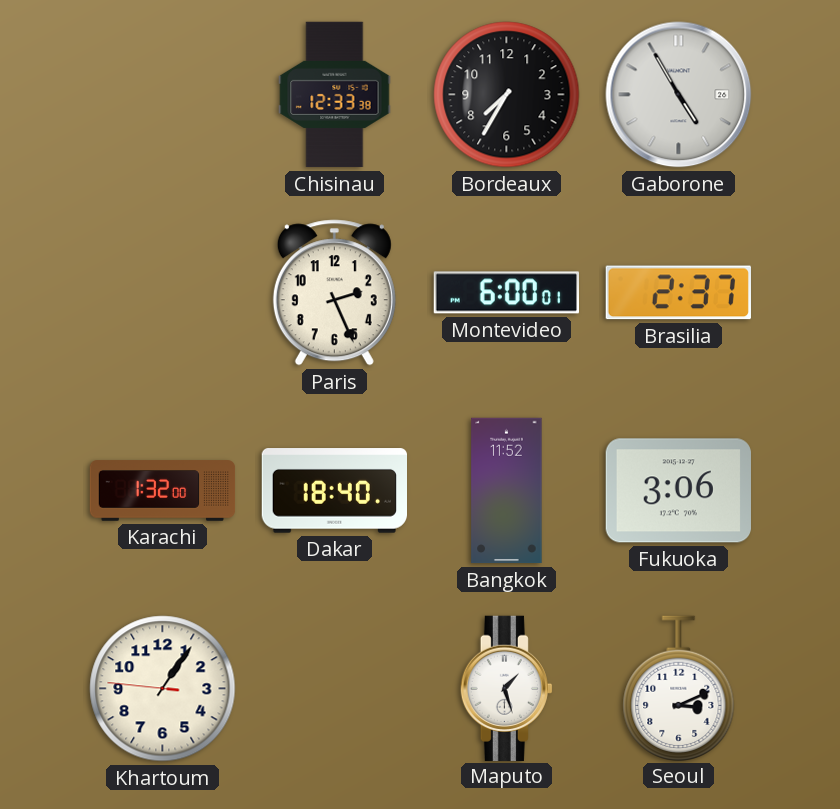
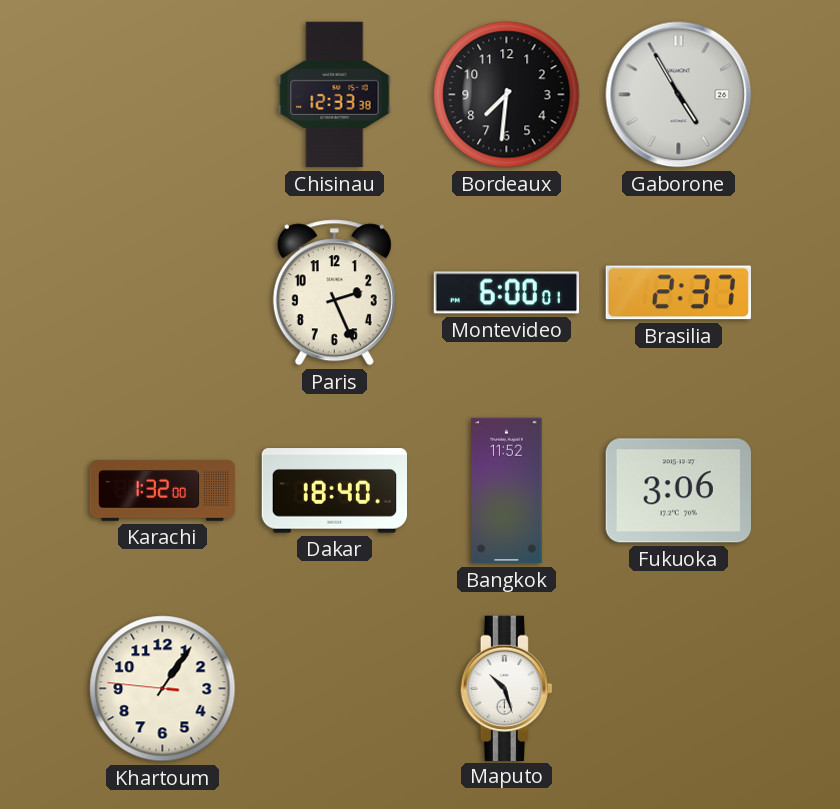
Bordeaux: 7:35 -> 7:31 (507, 95)
Maputo: 1:27 -> 10:27 (506, 688)
Seoul: 3:11 -> none (679, 688)
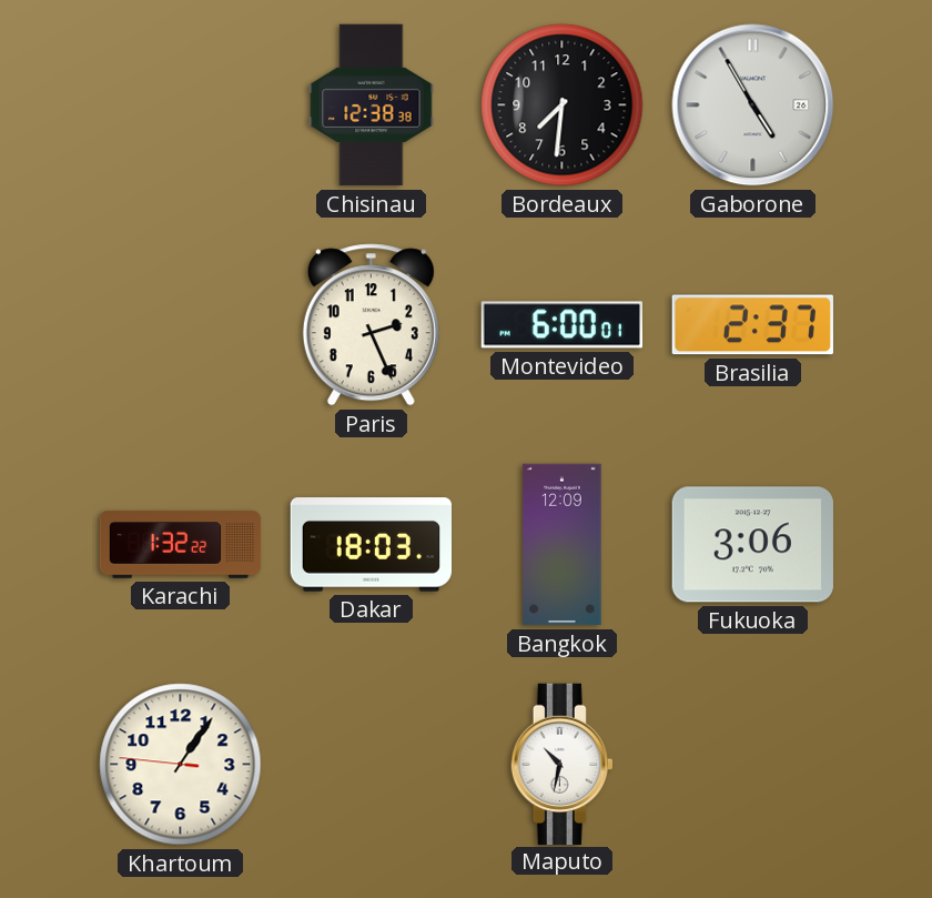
Chisinau: 12:33 -> 12:38 (372, 105)
Karachi: 1:32:00 -> 1:32:22 (181, 545)
Dakar: 18:40 -> 18:03 (371, 545)
Bangkok: 11:52 -> 12:09 (563, 545)
Maputo: 10:27 -> 10:32 (561, 764)
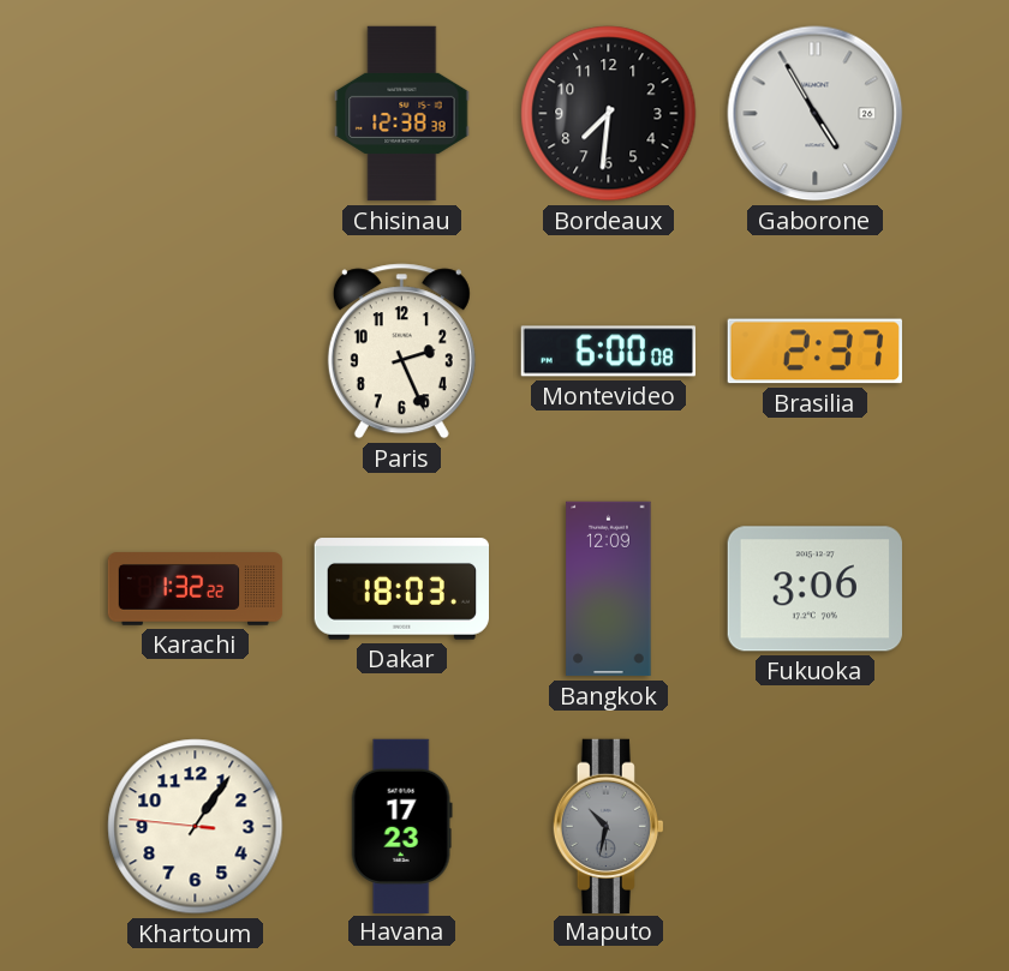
Montevideo: 6:00:01 -> 6:00:08 (608, 352)
Havana: none -> 17:23 (401, 826)
Maputo dial: white -> grey (608, 826)
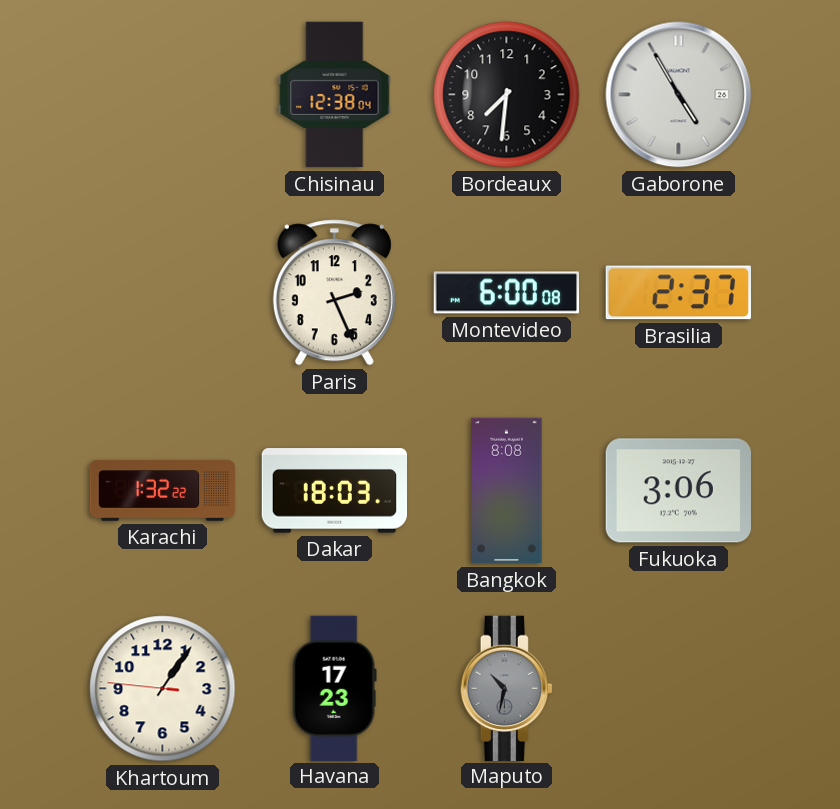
Chisinau: 12:38:38 -> 12:38:04 (335, 95)
Bangkok: 12:09 -> 8:08 (507, 491)
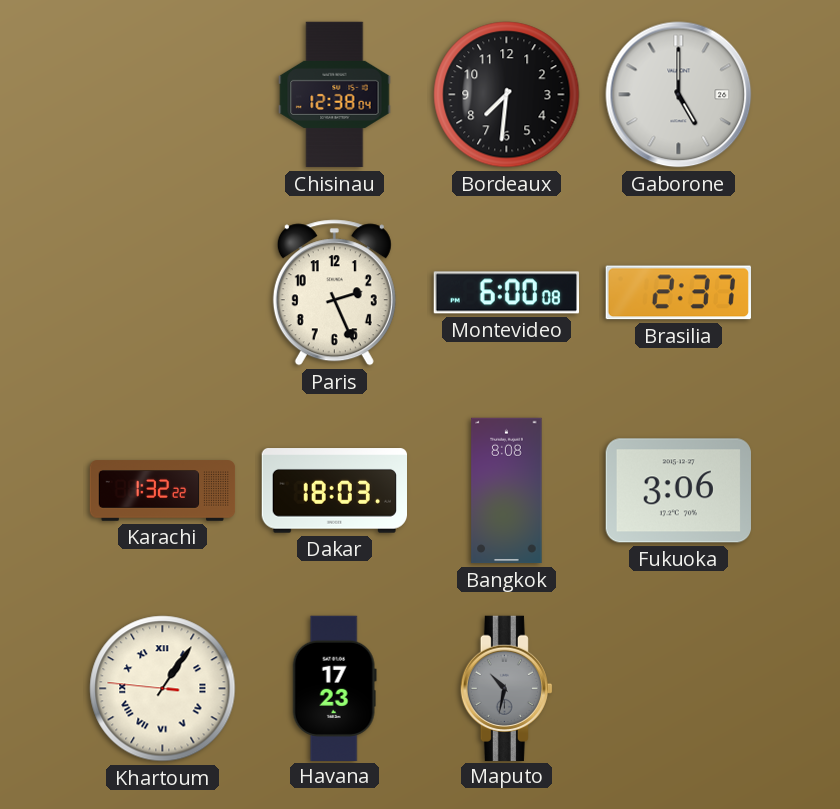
Gaborone: 4:55 -> 5:00 (679, 95)
Khartoum numerals: Arabic -> Roman (163, 689)
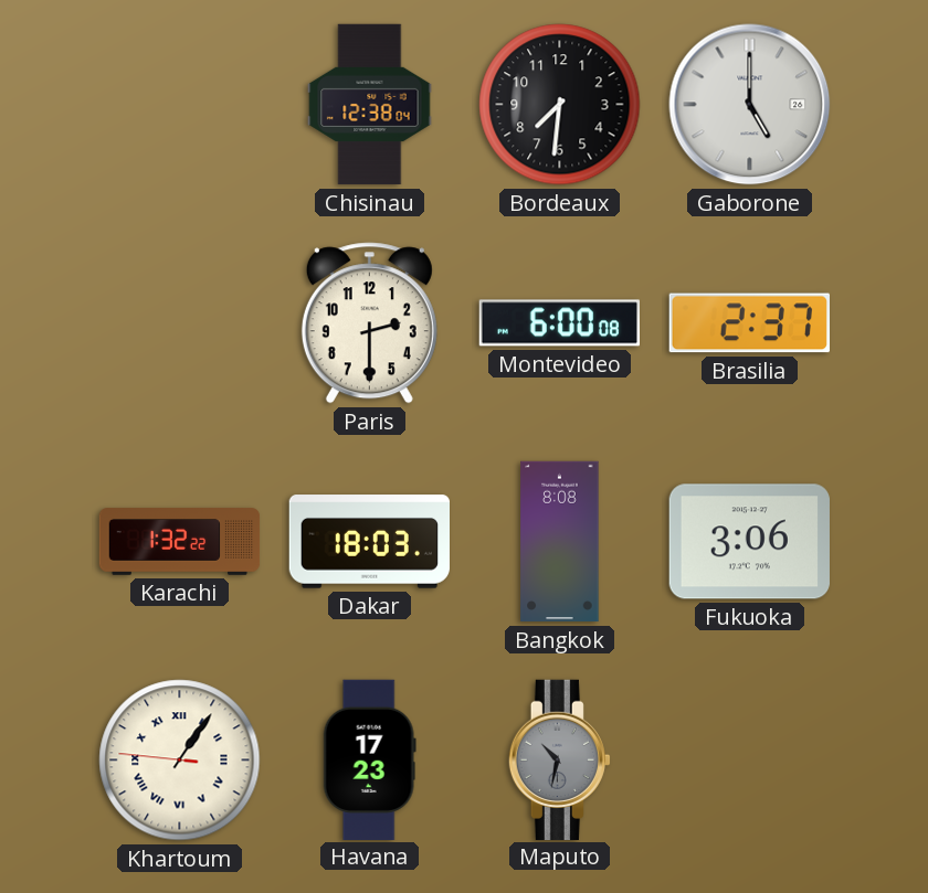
Paris: 2:26 -> 2:30 (369, 323)
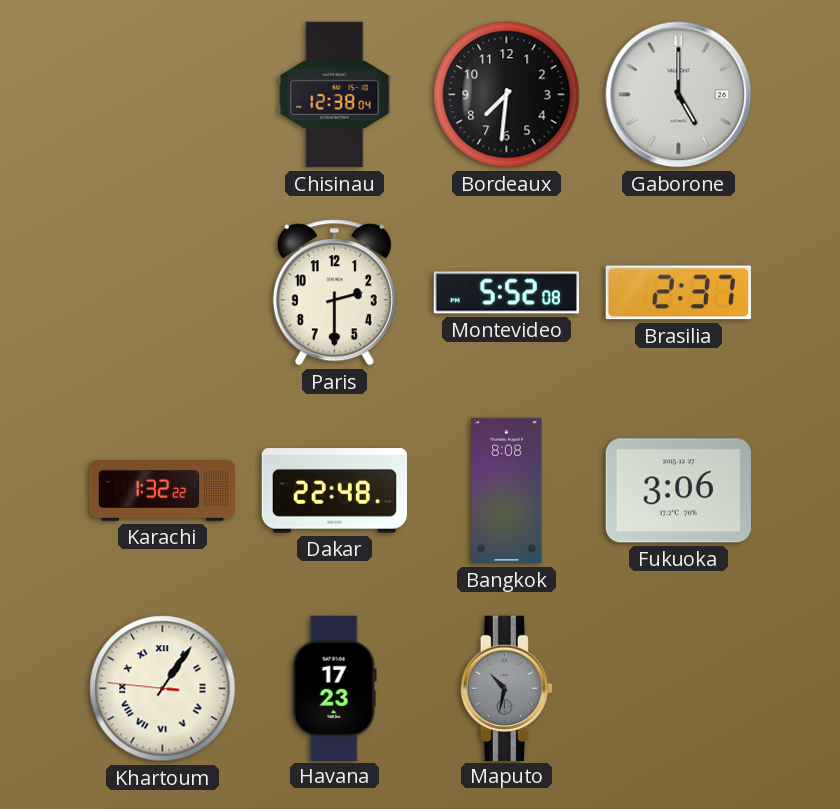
Montevideo: 6:00 -> 5:52 (506, 293)
Dakar: 18:03 -> 22:48 (334, 491)
